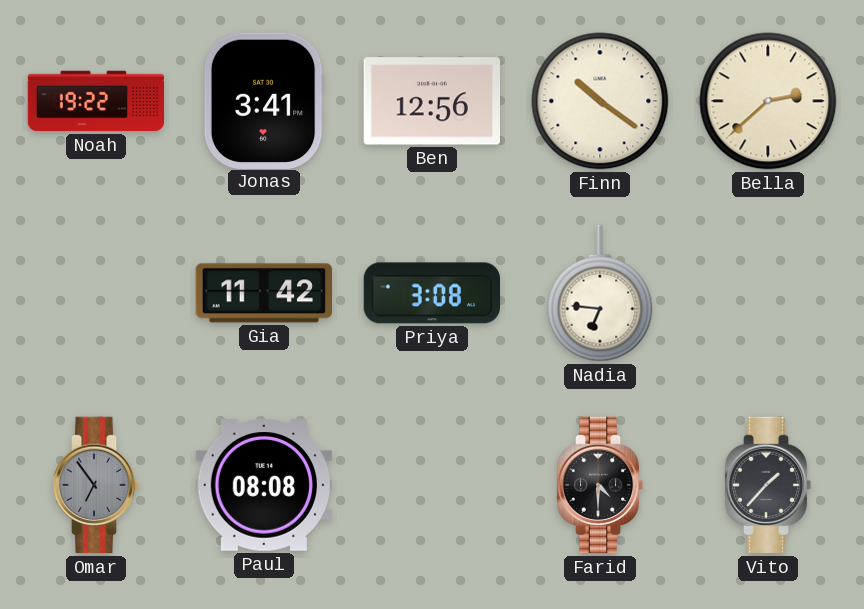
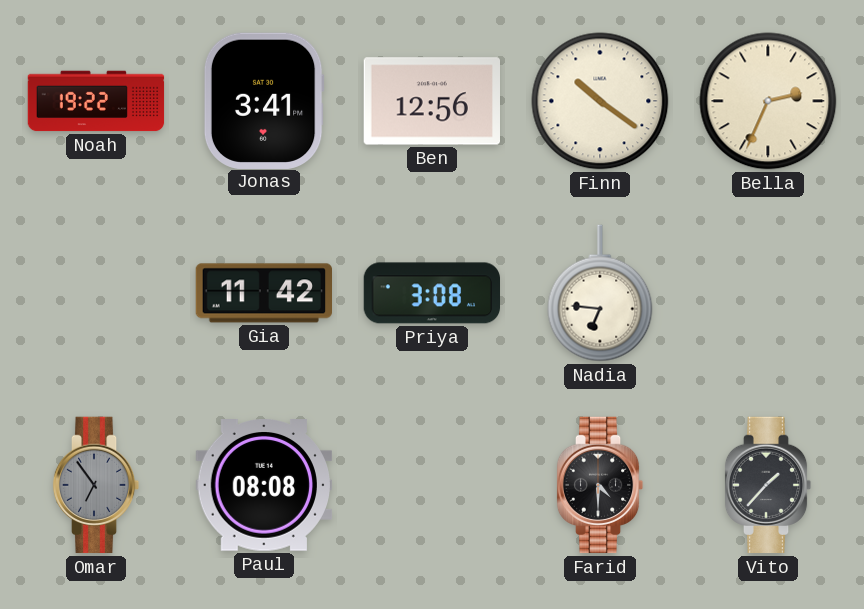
Bella: 2:38 -> 2:34 (768, 101)
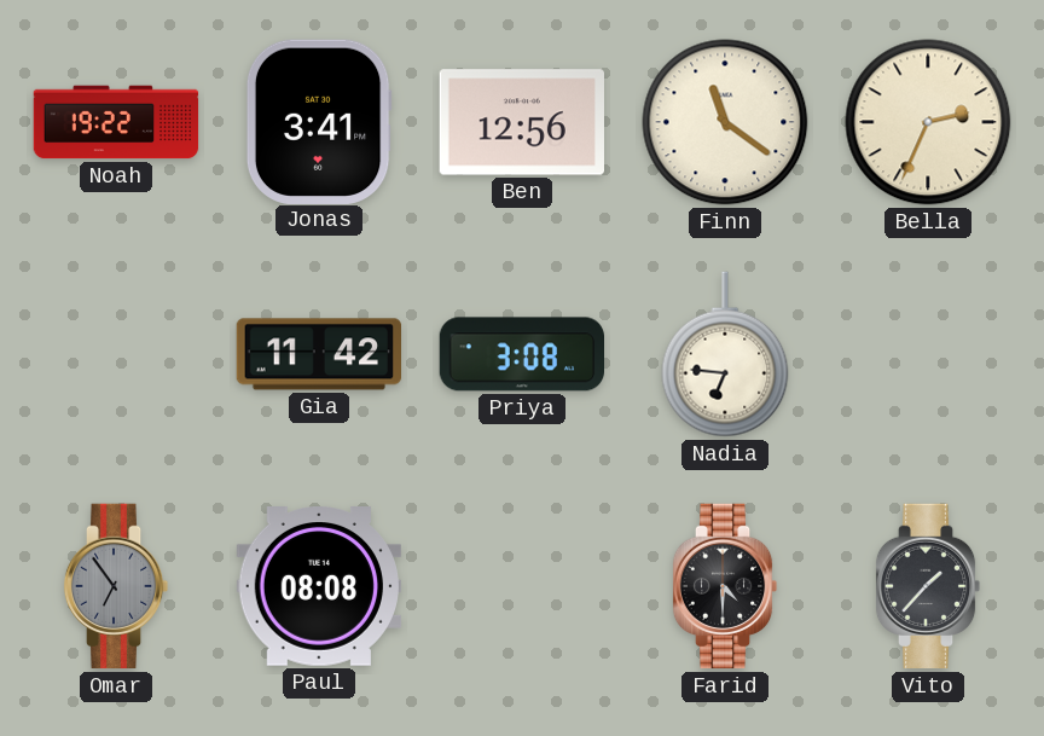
Finn: 10:21 -> 11:21 (725, 122)
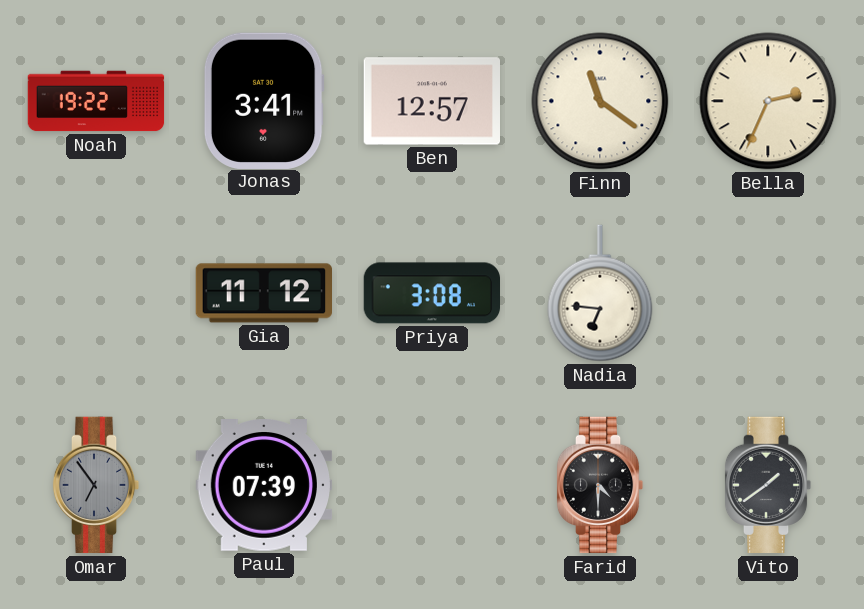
Ben: 12:56 -> 12:57 (431, 101)
Gia: 11:42 -> 11:12 (264, 293)
Paul: 08:08 -> 07:39 (263, 485)
Vito: 1:37 -> 1:39 (768, 485)
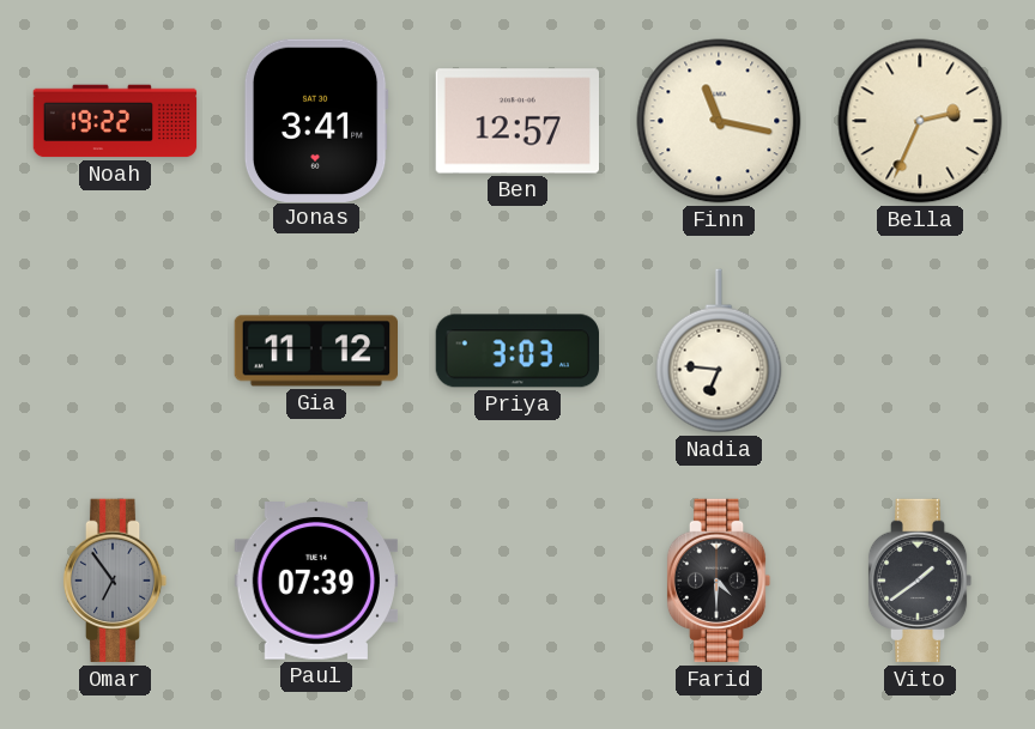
Finn: 11:21 -> 11:17 (719, 121)
Priya: 3:08 -> 3:03 (516, 351)
